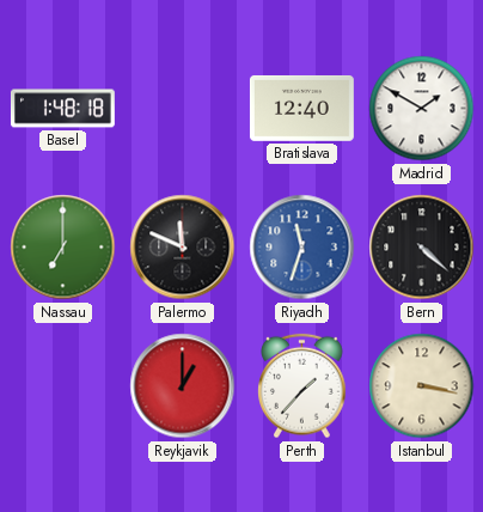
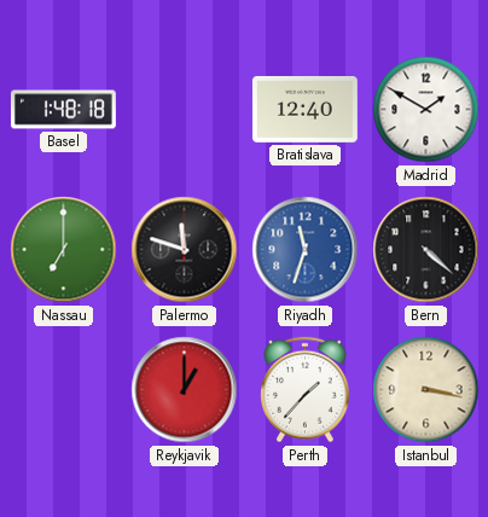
Palermo: 11:49 -> 11:48 (185, 250)
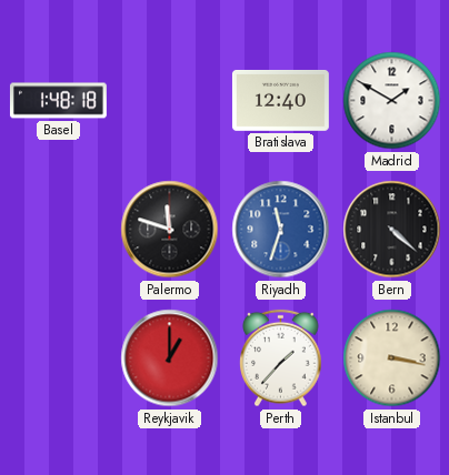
Nassau: 7:00 -> none (64, 250)
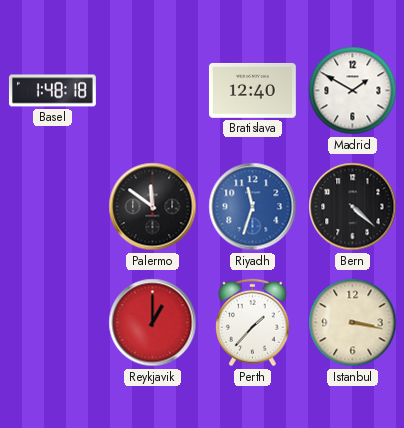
Palermo: 11:48 -> 11:51 (153, 207)
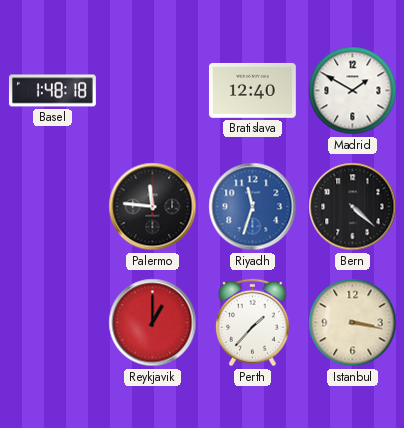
Palermo: 11:51 -> 11:46 (153, 207)
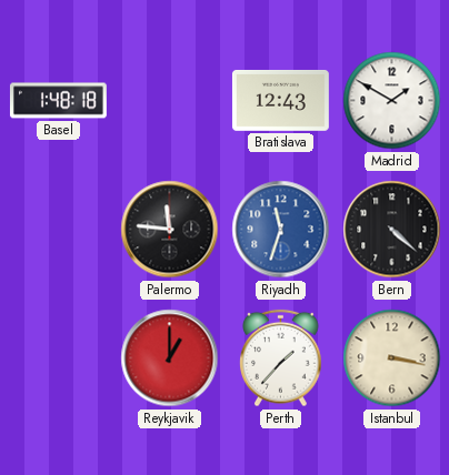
Bratislava: 12:40 -> 12:43 (280, 100)
